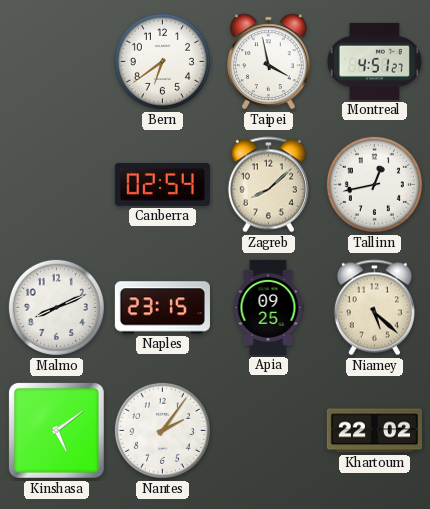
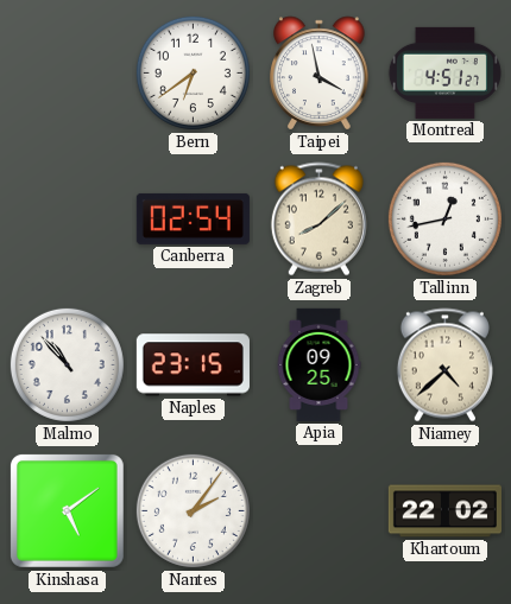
Malmo: 8:11 -> 10:53 (67, 364)
Niamey: 5:22 -> 4:38 (444, 365)
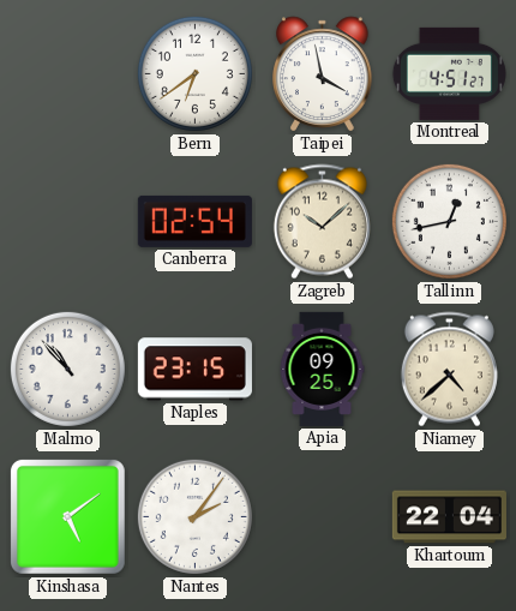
Zagreb: 8:08 -> 10:08 (322, 222)
Khartoum: 22:02 -> 22:04 (449, 517)
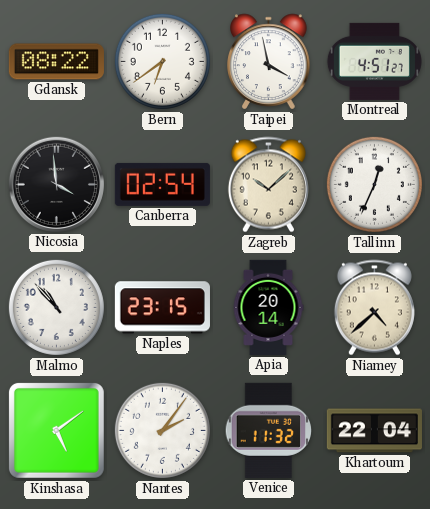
Gdansk: none -> 08:22 (56, 62)
Nicosia: none -> 3:59 (56, 184)
Tallinn: 12:43 -> 12:34 (374, 184)
Apia: 09:25 -> 20:14 (268, 307)
Venice: none -> 11:32 (268, 430)
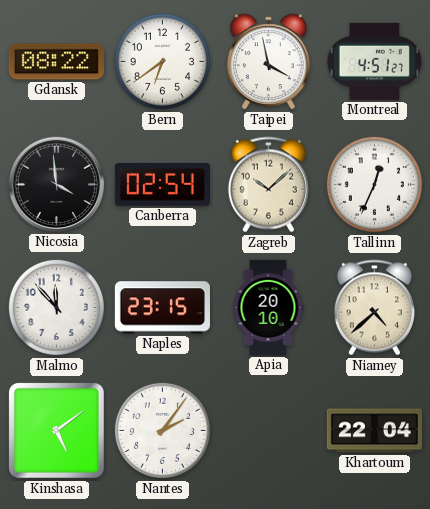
Malmo: 10:53 -> 11:53 (56, 307)
Apia: 20:14 -> 20:10 (268, 307)
Venice: 11:32 -> none (268, 430)
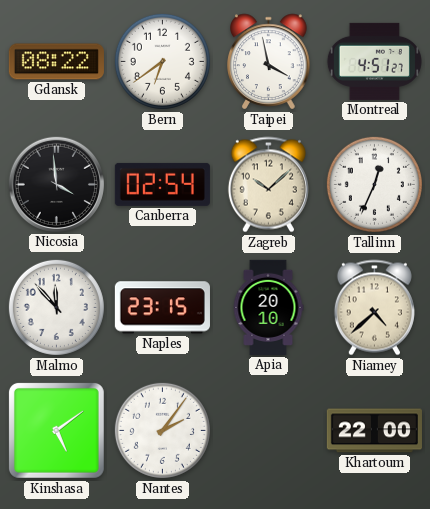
Khartoum: 22:04 -> 22:00 (374, 431)
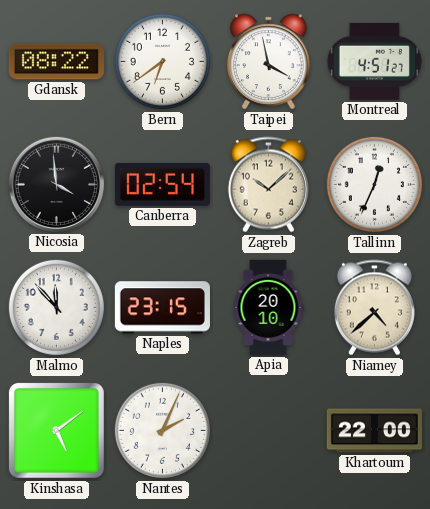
Nantes: 2:06 -> 2:04 (162, 430)
